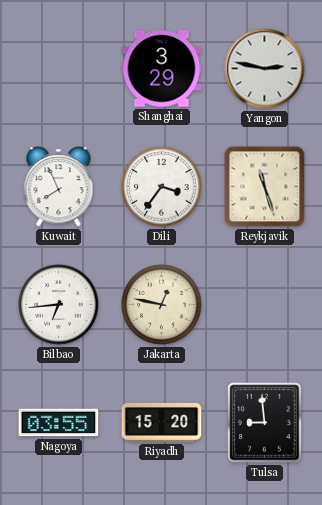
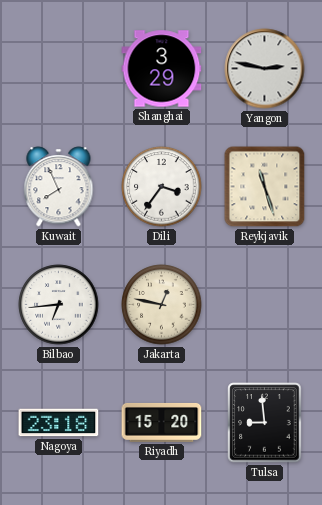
Nagoya: 03:55 -> 23:18 (59, 423)
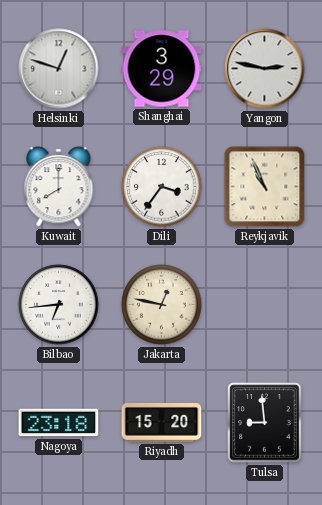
Helsinki: none -> 12:48 (59, 69)
Kuwait: 7:56 -> 8:00 (59, 187)
Reykjavik: 11:27 -> 10:56 (265, 187)
